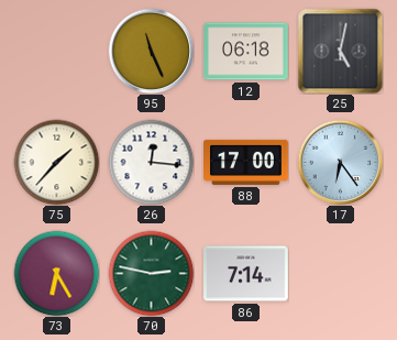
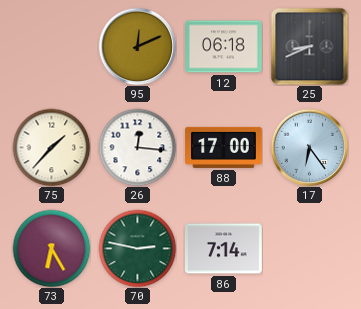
95: 11:26 -> 12:11 (137, 46)
25: 5:02 -> 8:41 (309, 46)
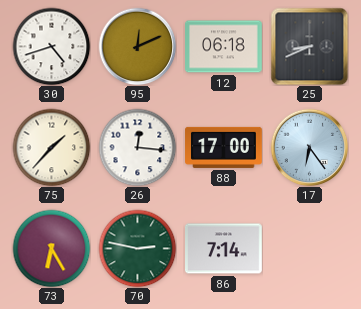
30: none -> 4:42 (51, 46)
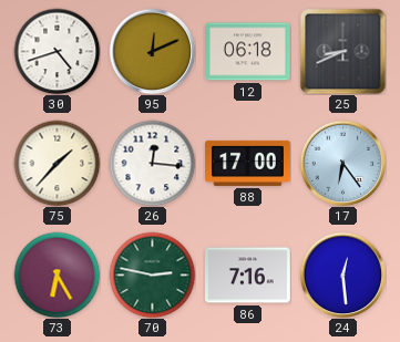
86: 7:14 -> 7:16 (248, 276)
24: none -> 12:29 (342, 274)
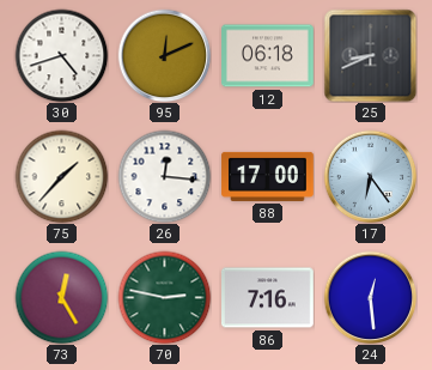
73: 6:25 -> 12:25 (61, 297)
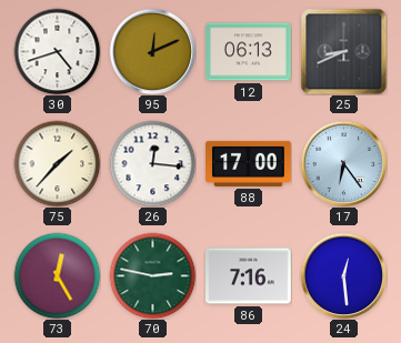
12: 06:18 -> 06:13 (249, 52)
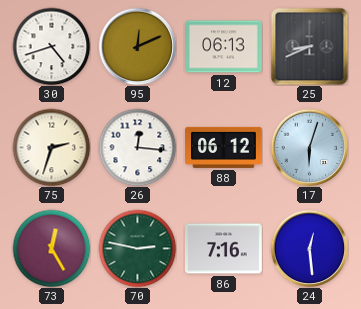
75: 1:37 -> 2:33 (51, 147)
88: 17:00 -> 06:12 (224, 147)
17: 6:24 -> 6:03 (309, 147)
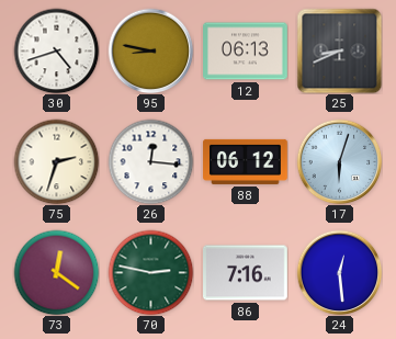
95: 12:11 -> 8:47 (150, 50)
73: 12:25 -> 12:21 (56, 272)
